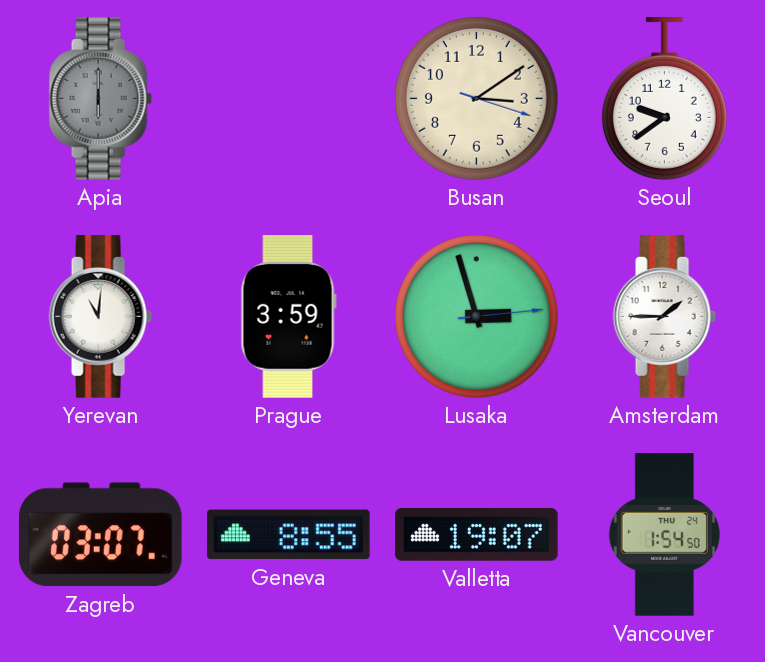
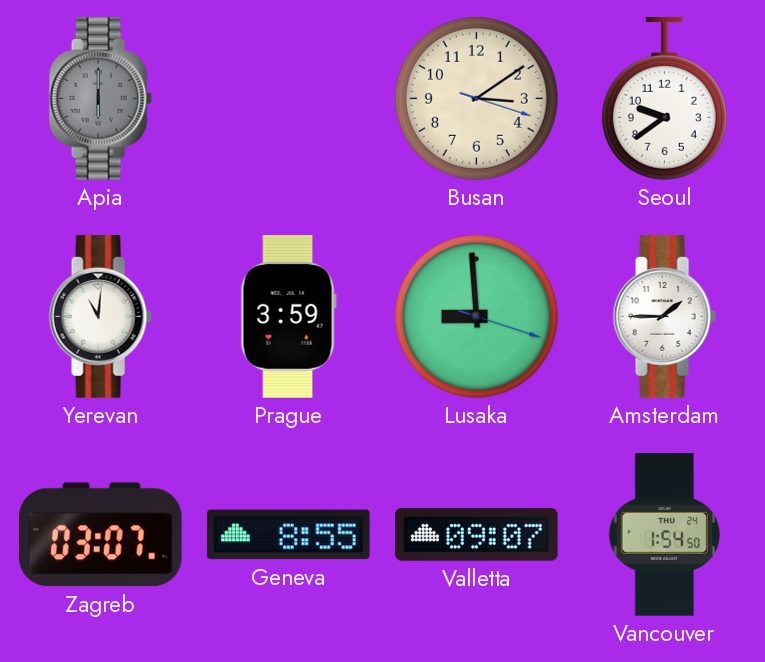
Lusaka: 2:57 -> 8:59 (476, 316)
Valletta: 19:07 -> 09:07 (477, 535)
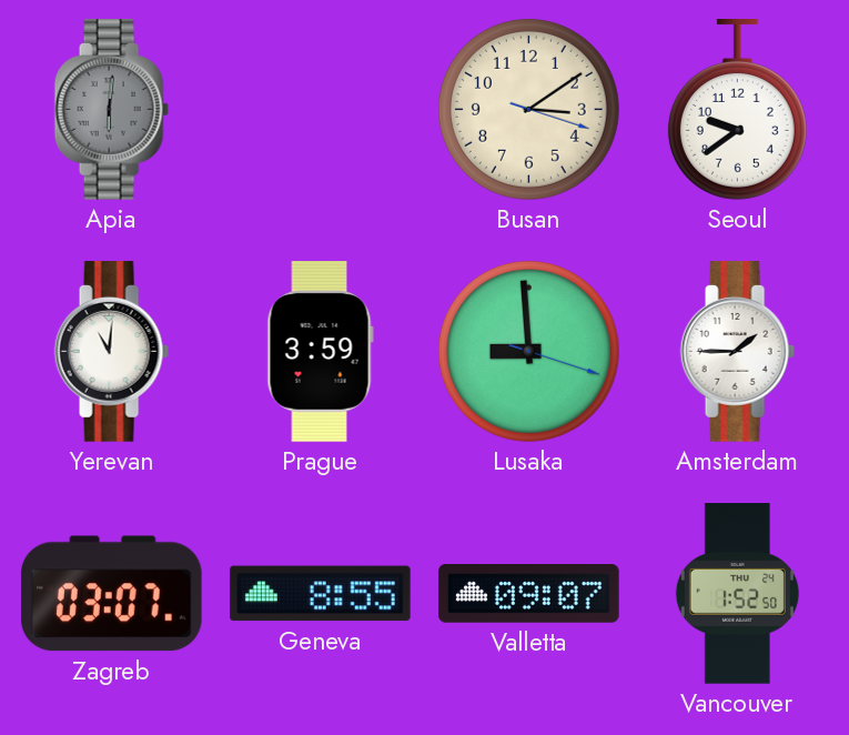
Apia: 6:00 -> 6:01 (111, 110)
Vancouver: 1:54 -> 1:52 (737, 594)
